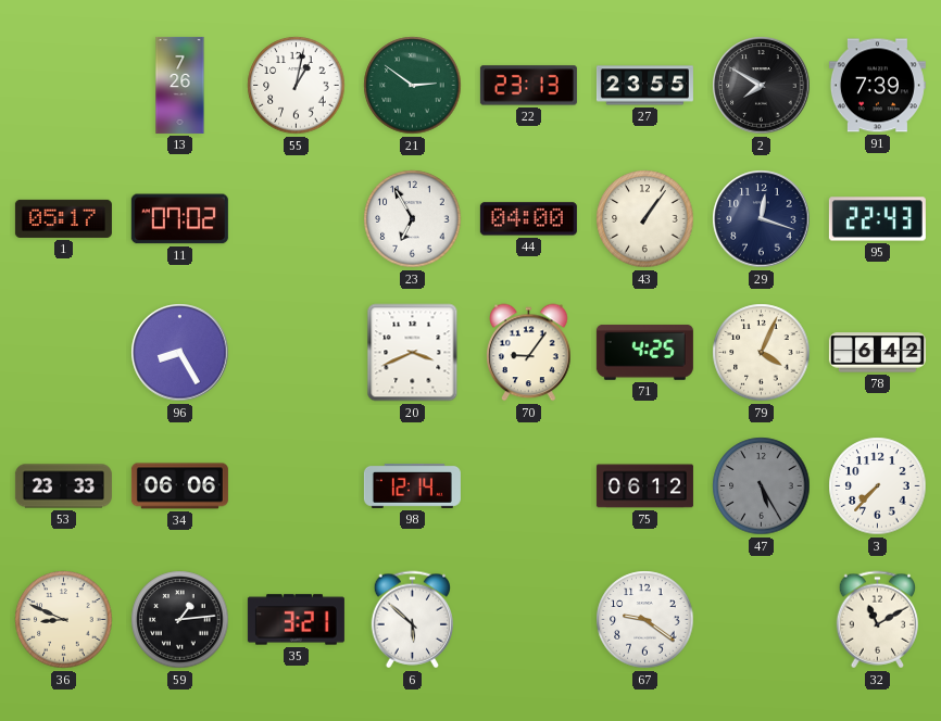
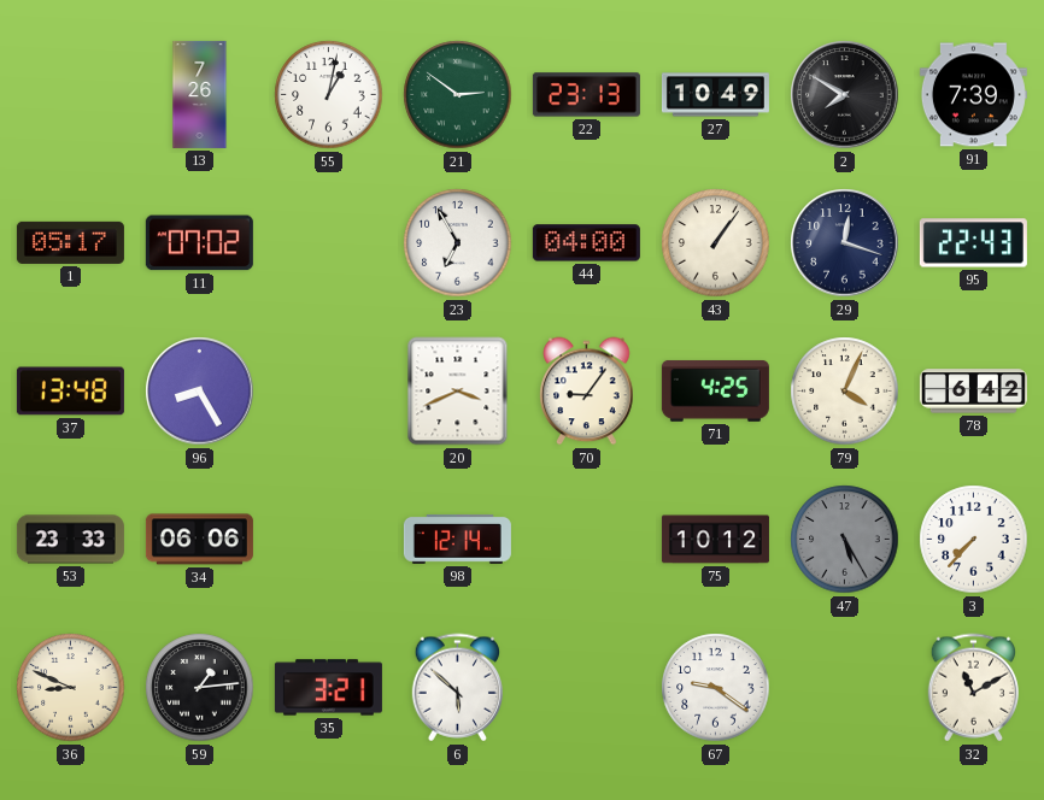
27: 23:55 -> 10:49 (715, 95)
37: none -> 13:48 (70, 392)
75: 06:12 -> 10:12 (715, 540)
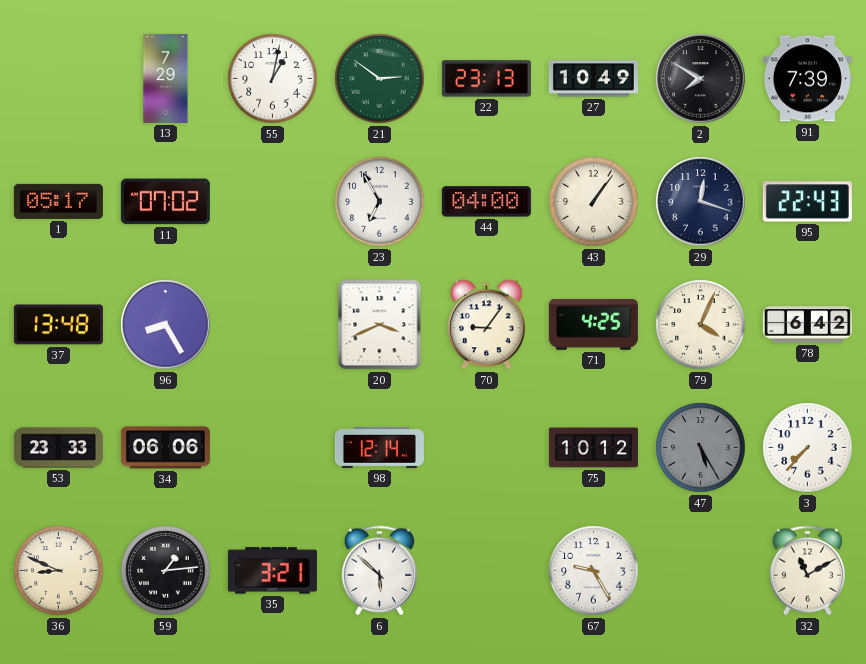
13: 7:26 -> 7:29 (166, 78)
67: 9:21 -> 9:25 (594, 571)
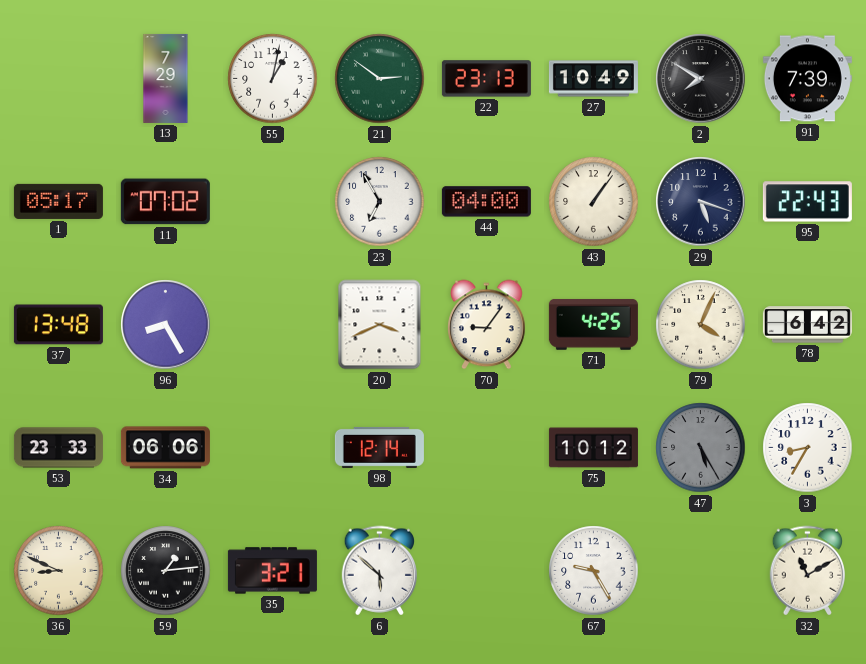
29: 12:18 -> 5:18 (701, 202)
3: 7:37 -> 8:35 (808, 448)
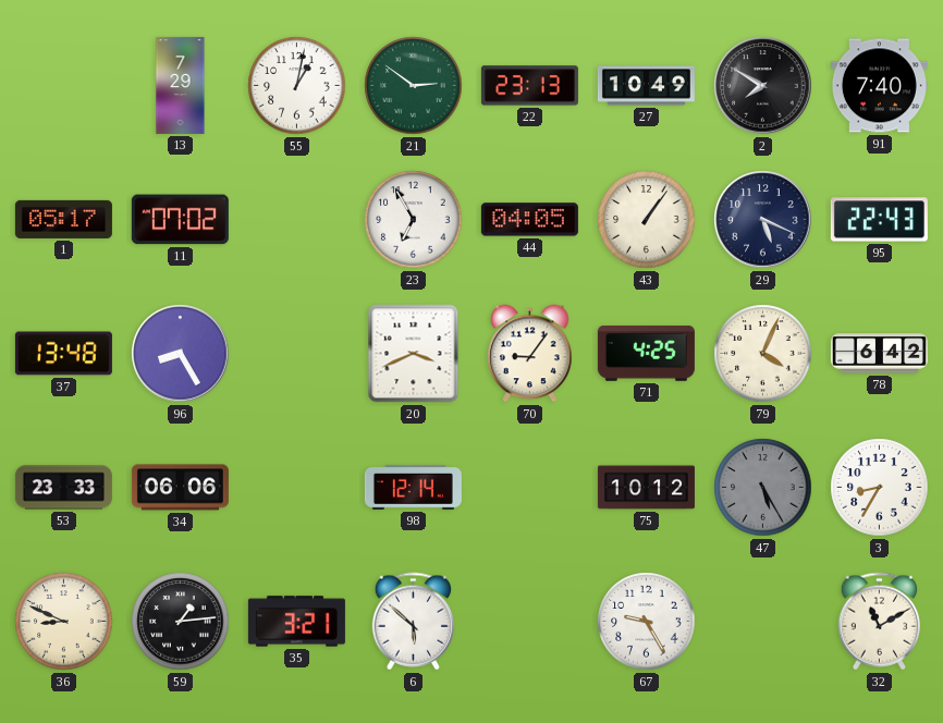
91: 7:39 -> 7:40 (879, 86)
44: 04:00 -> 04:05 (529, 220)
29: 5:18 -> 5:19 (763, 220)
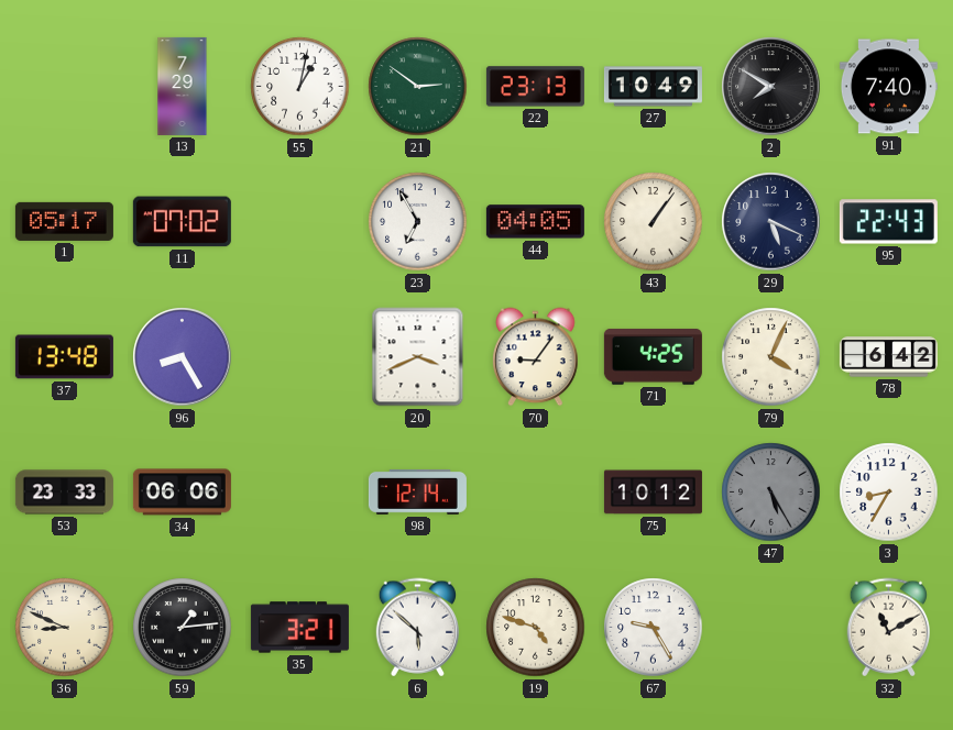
19: none -> 4:48 (536, 628)
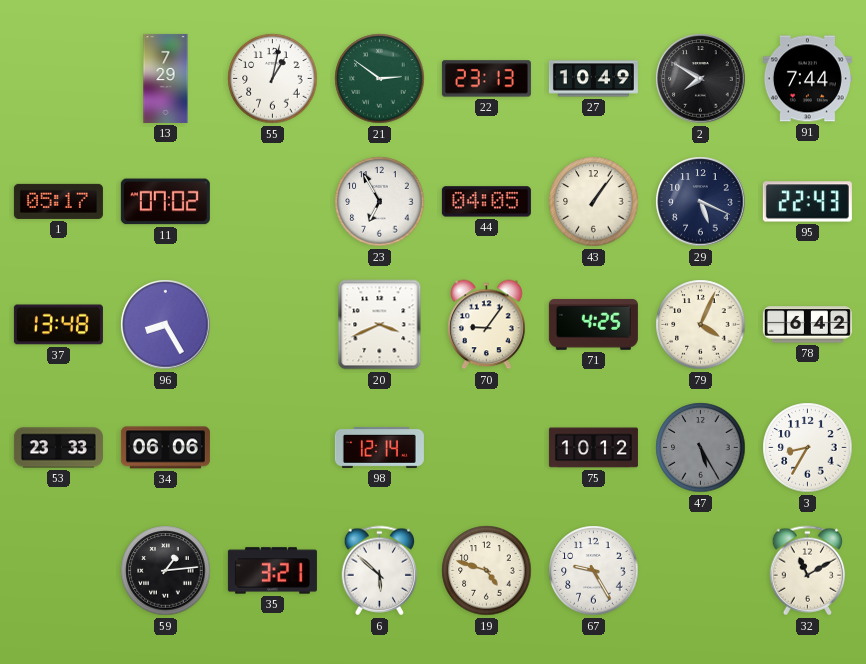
91: 7:40 -> 7:44 (807, 79)
36: 8:49 -> none (65, 628)
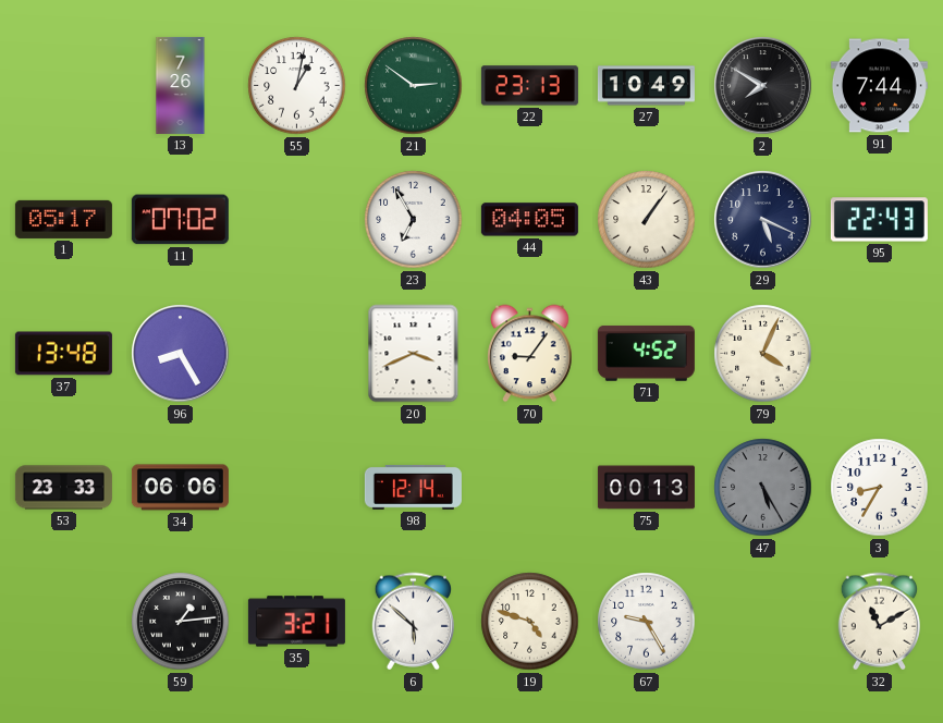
13: 7:29 -> 7:26 (181, 85)
71: 4:25 -> 4:52 (646, 353)
78: 6:42 -> none (807, 325)
75: 10:12 -> 00:13 (646, 488)
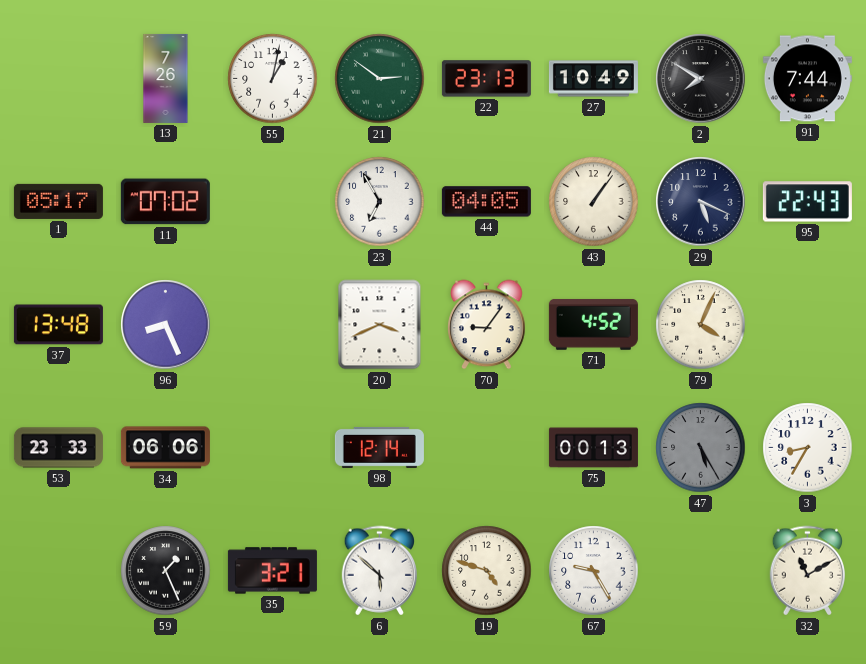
96: 8:25 -> 8:26 (166, 325)
59: 1:14 -> 1:26 (166, 571)
